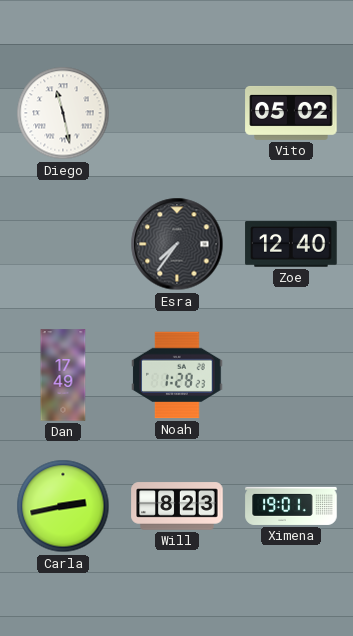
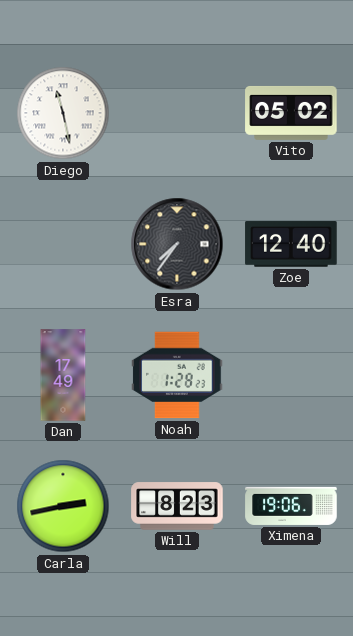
Ximena: 19:01 -> 19:06 (291, 506)
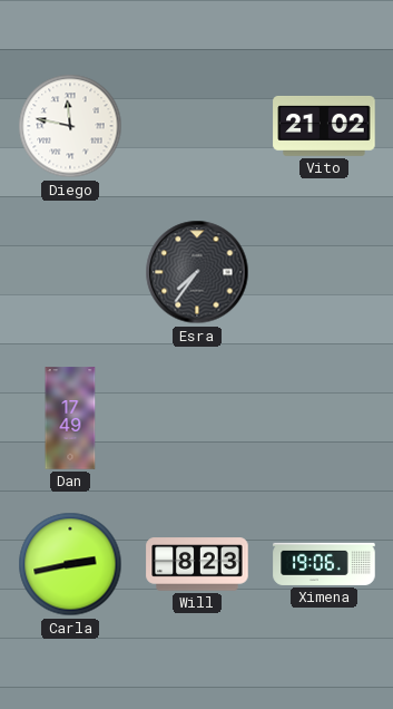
Diego: 11:28 -> 11:47 (70, 126)
Vito: 05:02 -> 21:02 (324, 126)
Zoe: 12:40 -> none (291, 244)
Noah: 1:28 -> none (177, 375)
